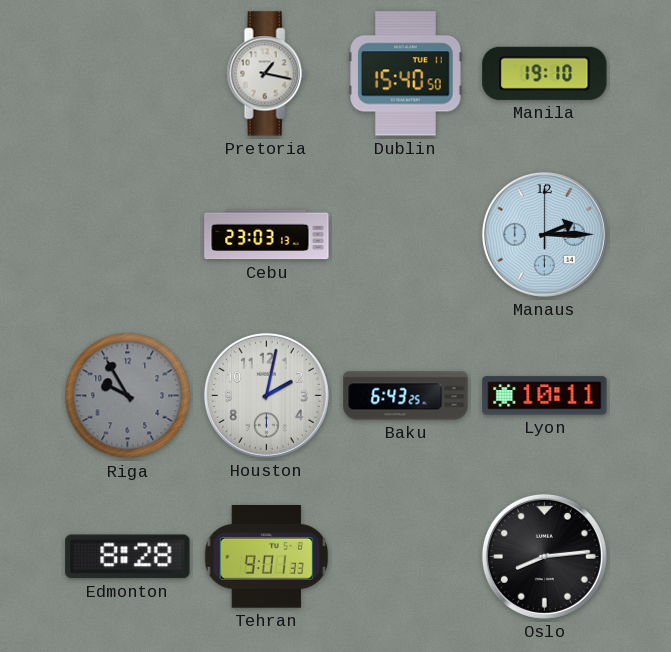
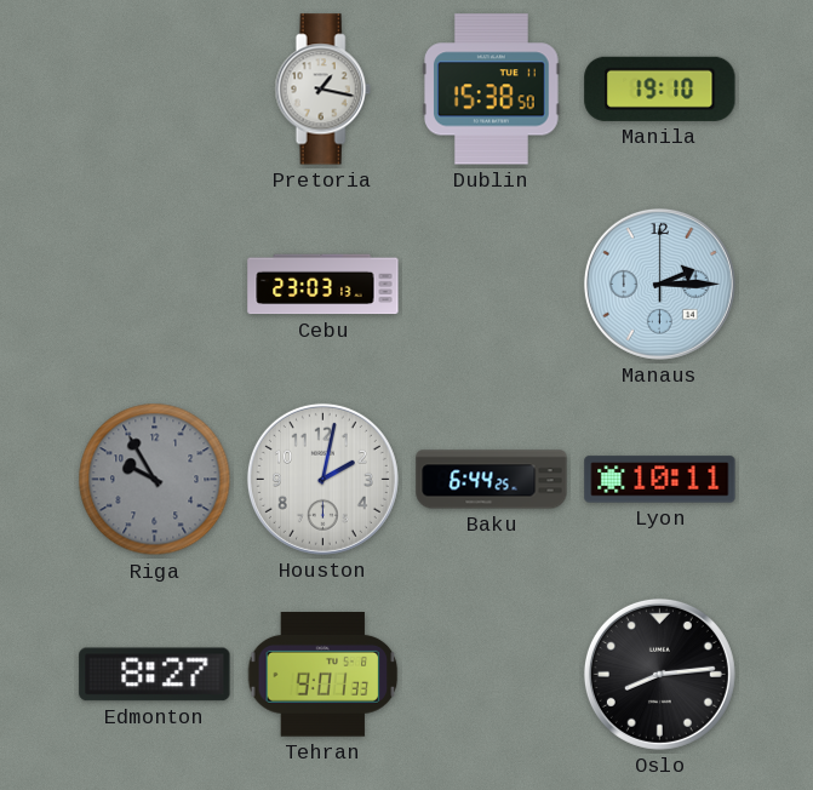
Dublin: 15:40 -> 15:38 (492, 90)
Baku: 6:43 -> 6:44 (492, 480)
Edmonton: 8:28 -> 8:27 (155, 675)
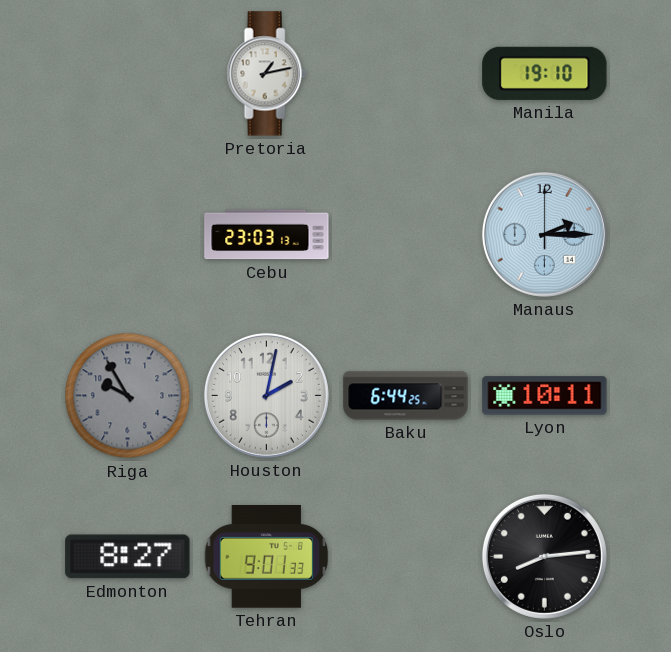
Pretoria: 1:17 -> 1:13 (266, 74)
Dublin: 15:38 -> none (492, 90)
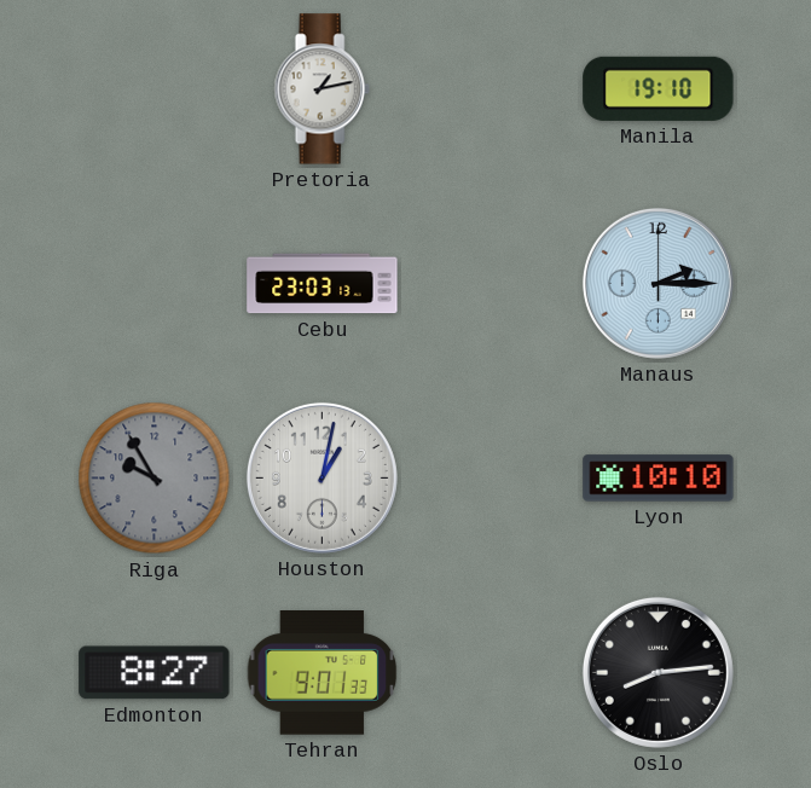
Houston: 2:02 -> 1:02 (321, 477)
Baku: 6:44 -> none (406, 396)
Lyon: 10:11 -> 10:10 (659, 479)
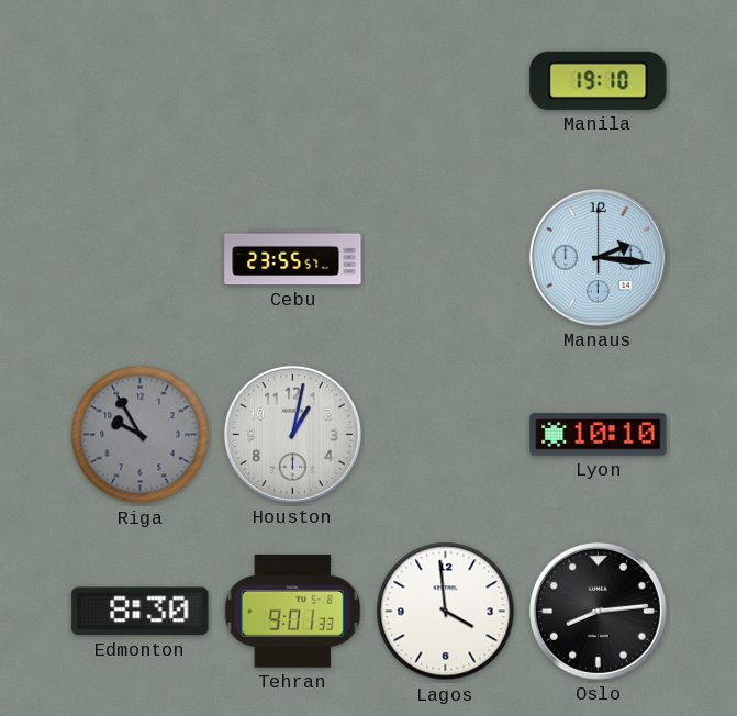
Pretoria: 1:13 -> none (321, 89)
Cebu: 23:03 -> 23:55 (293, 258)
Manaus: 2:15 -> 2:16 (598, 257)
Edmonton: 8:27 -> 8:30 (141, 612)
Lagos: none -> 3:59 (446, 612)
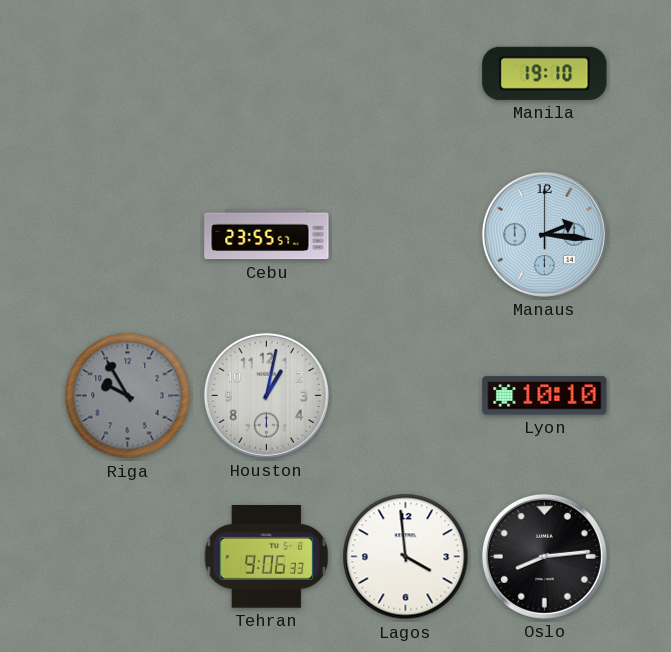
Edmonton: 8:30 -> none (141, 612)
Tehran: 9:01 -> 9:06 (267, 557)
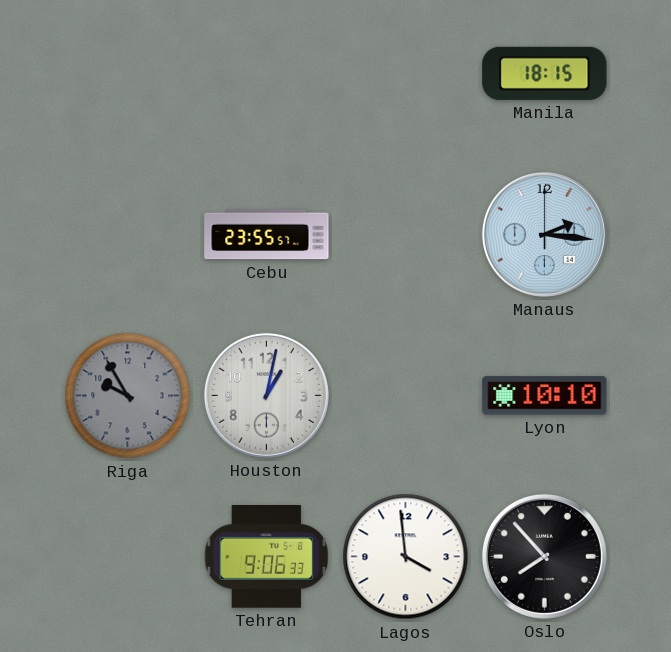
Manila: 19:10 -> 18:15 (545, 73)
Oslo: 8:14 -> 7:53 (544, 556)
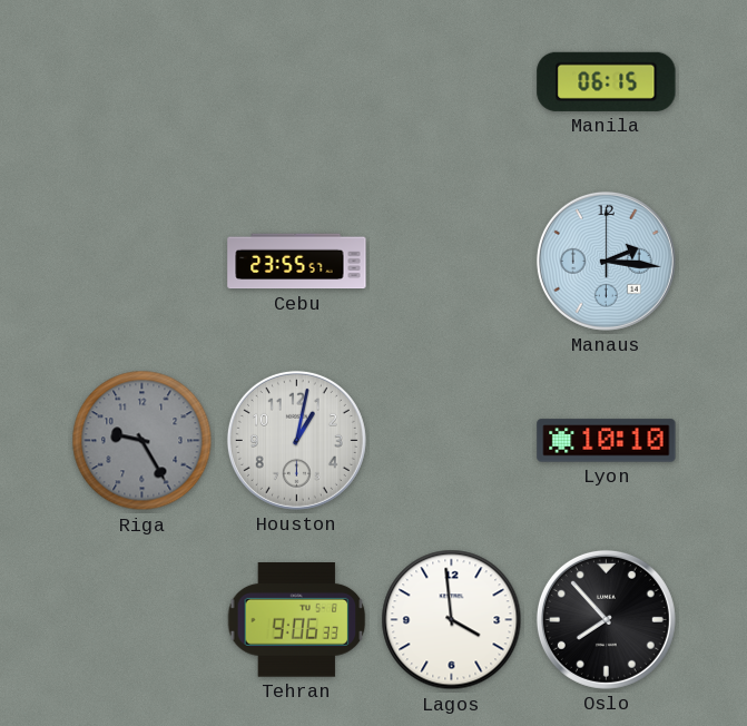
Manila: 18:15 -> 06:15 (607, 81)
Riga: 9:55 -> 9:25 (142, 441)
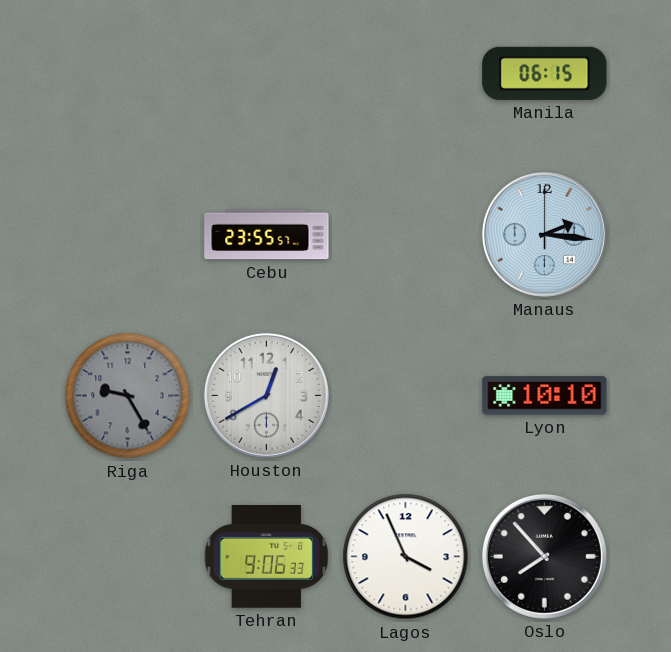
Houston: 1:02 -> 12:40 (266, 395)
Lagos: 3:59 -> 3:56 (406, 557)
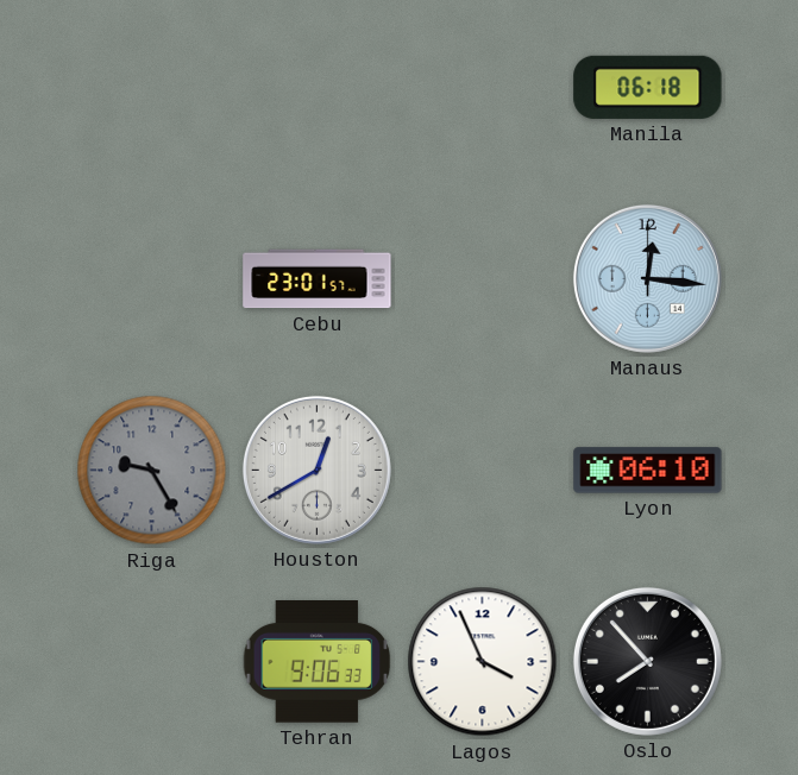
Manila: 06:15 -> 06:18 (648, 87)
Cebu: 23:55 -> 23:01 (318, 279)
Manaus: 2:16 -> 12:16 (647, 278)
Lyon: 10:10 -> 06:10 (648, 471)
